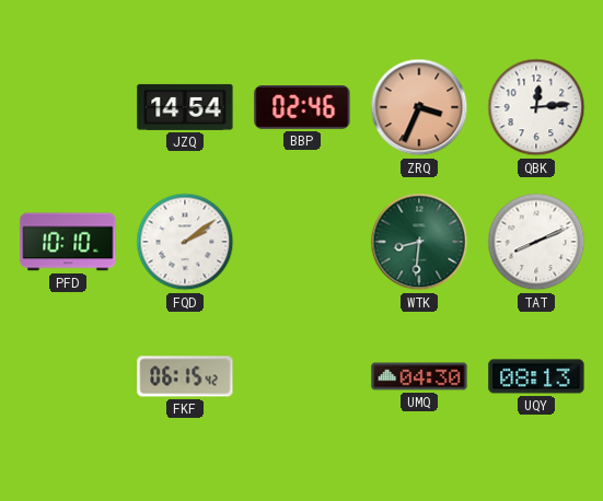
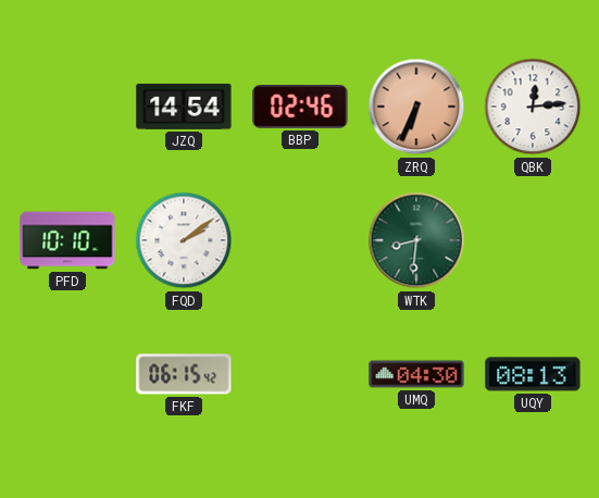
ZRQ: 3:34 -> 6:34 (416, 107)
TAT: 8:11 -> none (536, 242)
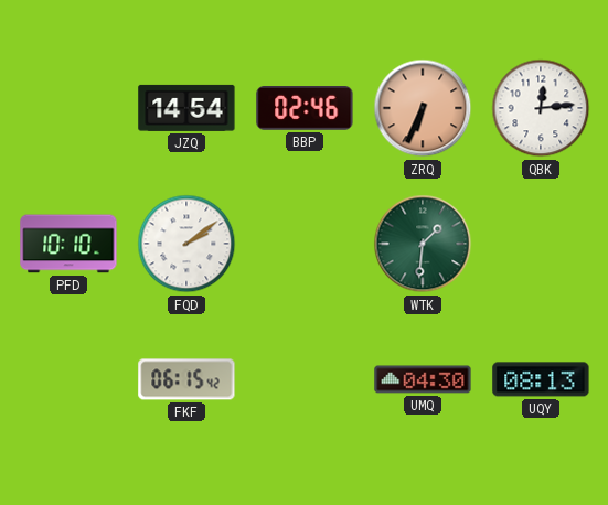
WTK: 8:31 -> 1:31 (423, 244)
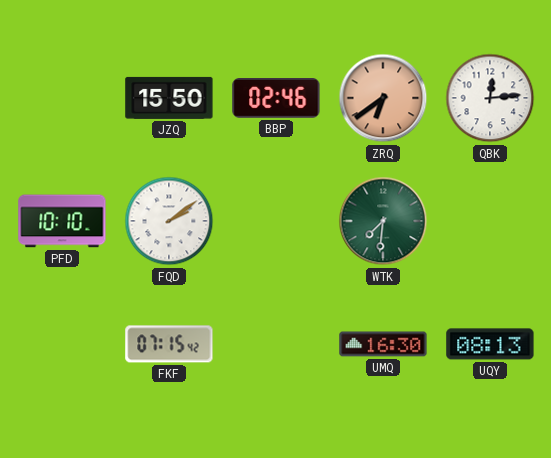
JZQ: 14:54 -> 15:50 (169, 98)
ZRQ: 6:34 -> 6:39 (383, 98)
WTK: 1:31 -> 7:31 (383, 221)
FKF: 06:15 -> 07:15 (169, 344)
UMQ: 04:30 -> 16:30 (383, 344)
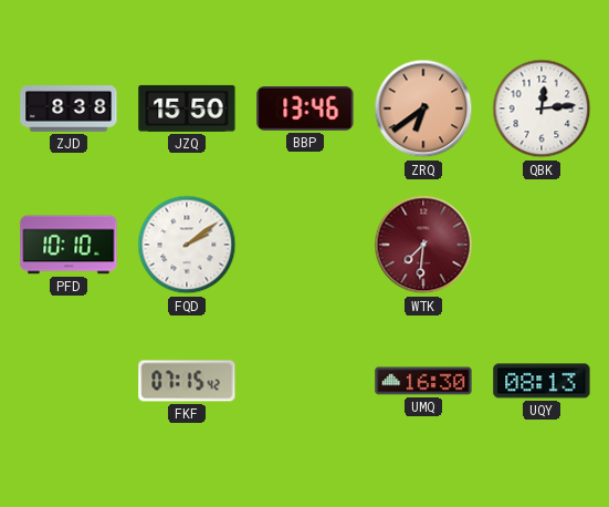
ZJD: none -> 8:38 (69, 108)
BBP: 02:46 -> 13:46 (305, 110)
WTK dial: green -> burgundy (423, 245)
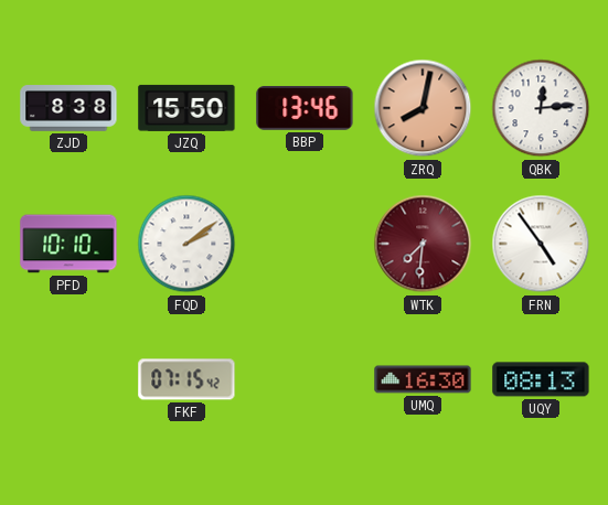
ZRQ: 6:39 -> 8:02 (423, 108)
FRN: none -> 4:54 (541, 244)
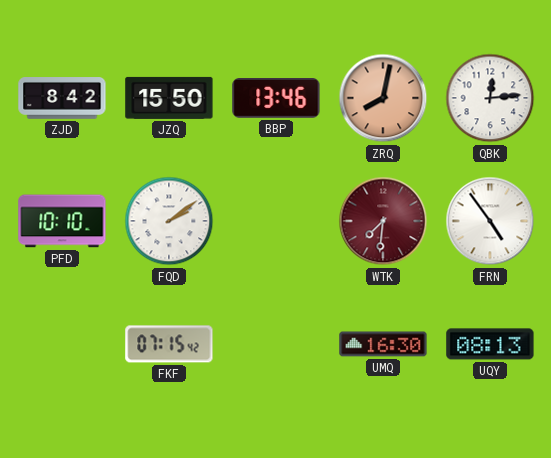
ZJD: 8:38 -> 8:42 (62, 98)
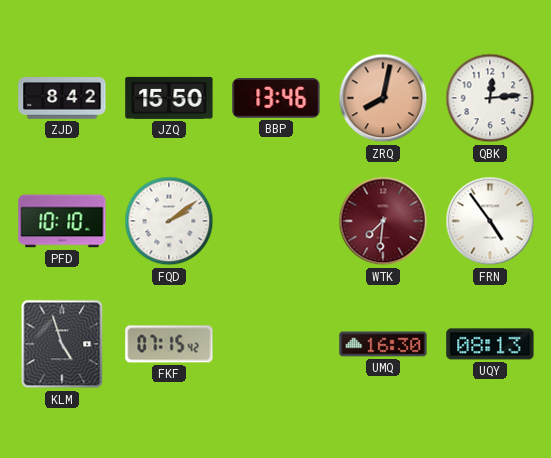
KLM: none -> 4:57 (62, 344)
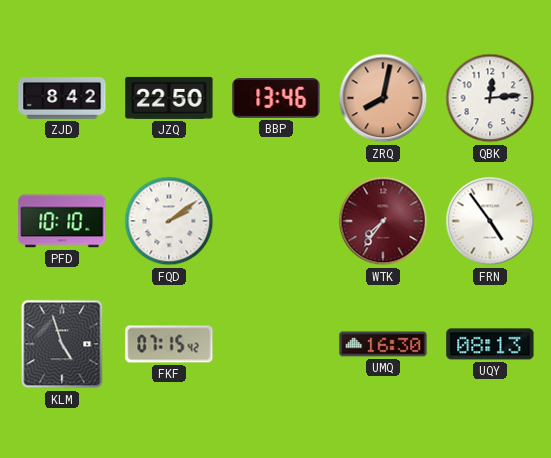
JZQ: 15:50 -> 22:50 (169, 98)
WTK: 7:31 -> 7:36 (383, 221)
